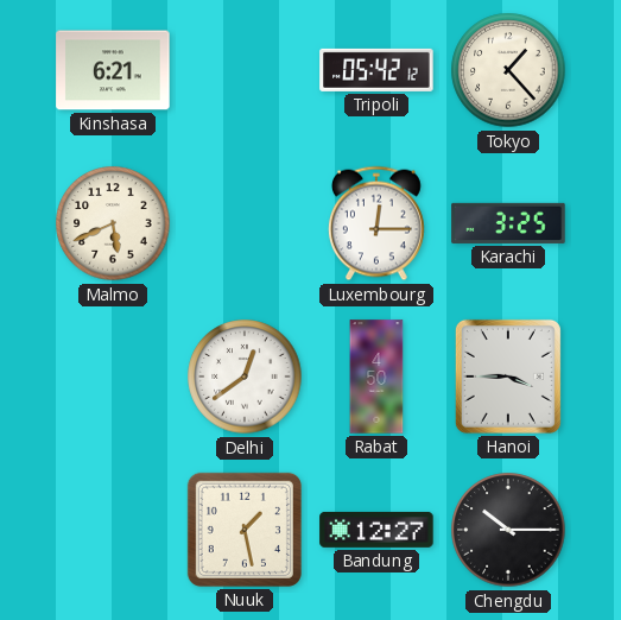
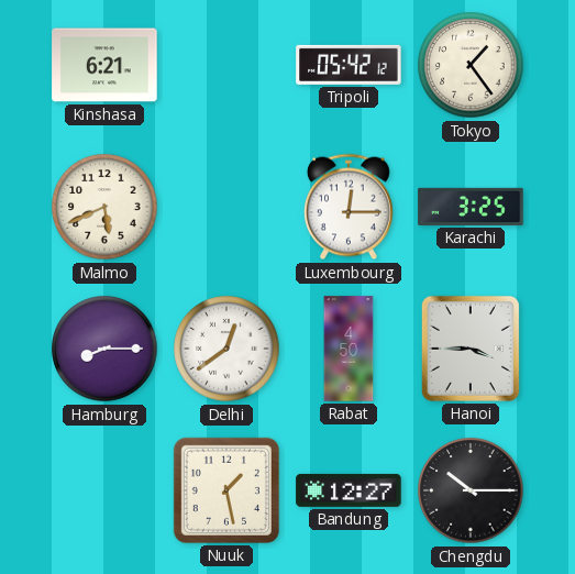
Tokyo: 1:23 -> 1:24 (471, 65)
Hamburg: none -> 8:15 (104, 349)
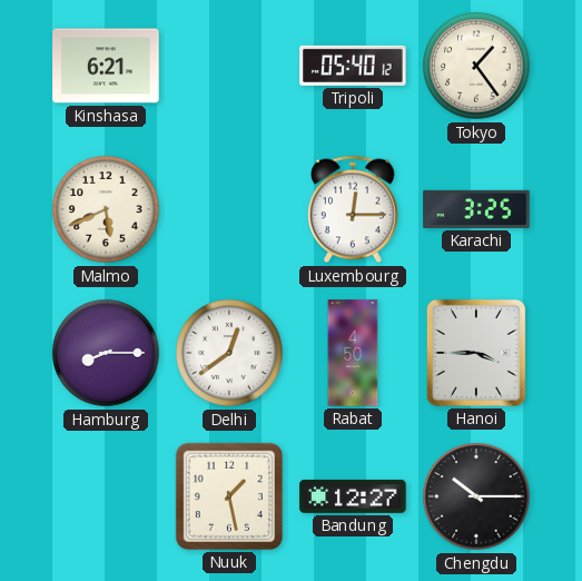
Tripoli: 05:42 -> 05:40 (353, 66)
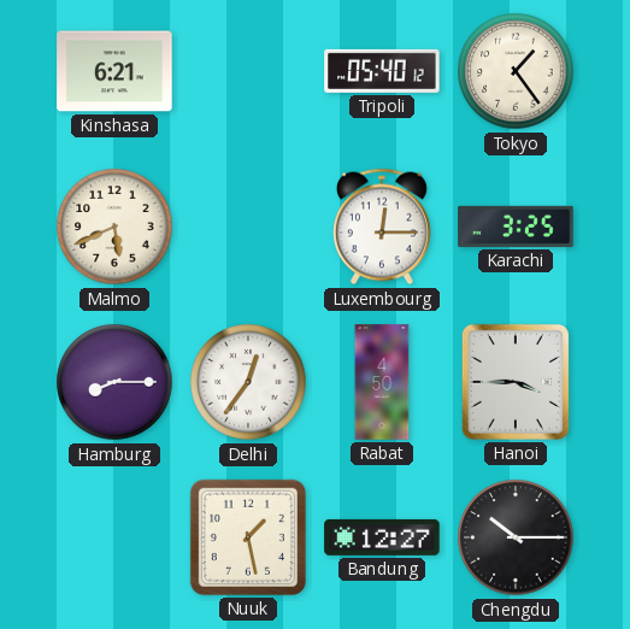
Delhi: 12:39 -> 12:36 (248, 382)
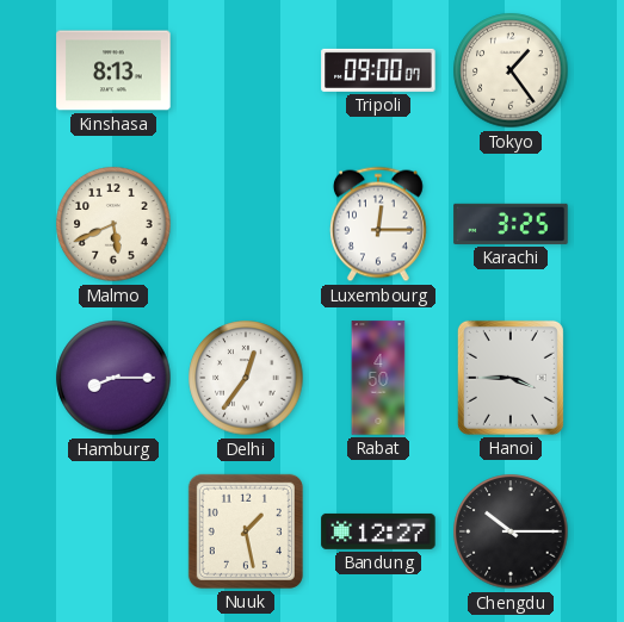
Kinshasa: 6:21 -> 8:13 (113, 70)
Tripoli: 05:40 -> 09:00 (378, 70)
